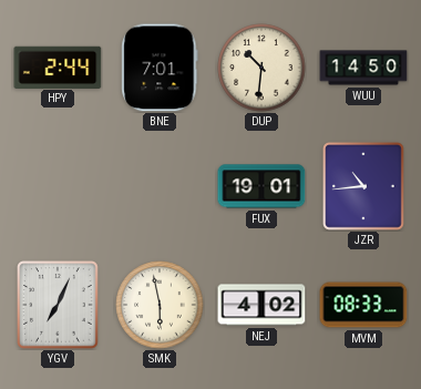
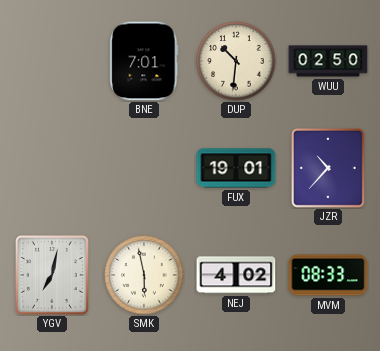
HPY: 2:44 -> none (58, 66)
WUU: 14:50 -> 02:50 (328, 61)
JZR: 10:44 -> 10:37 (329, 168)
YGV: 7:04 -> 7:02 (53, 275)
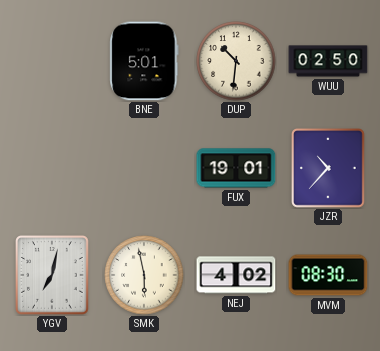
BNE: 7:01 -> 5:01 (144, 61)
MVM: 08:33 -> 08:30 (328, 275)
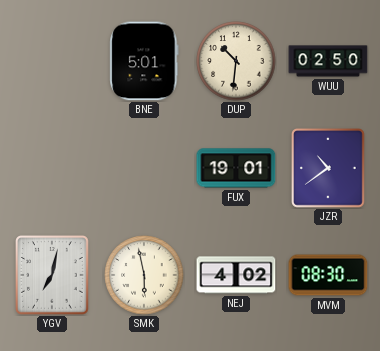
JZR: 10:37 -> 10:39 (329, 168)
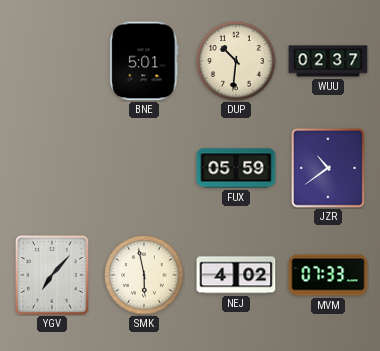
WUU: 02:50 -> 02:37 (328, 61)
FUX: 19:01 -> 05:59 (236, 168)
YGV: 7:02 -> 7:07 (53, 275)
MVM: 08:30 -> 07:33 (328, 275)
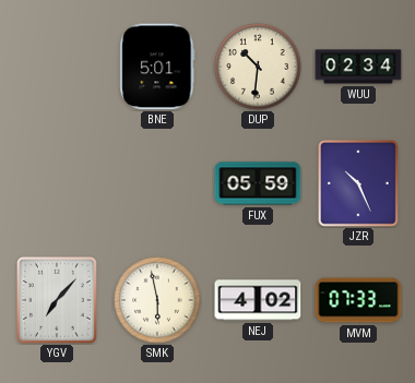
WUU: 02:37 -> 02:34 (358, 67)
JZR: 10:39 -> 10:26 (359, 183)
